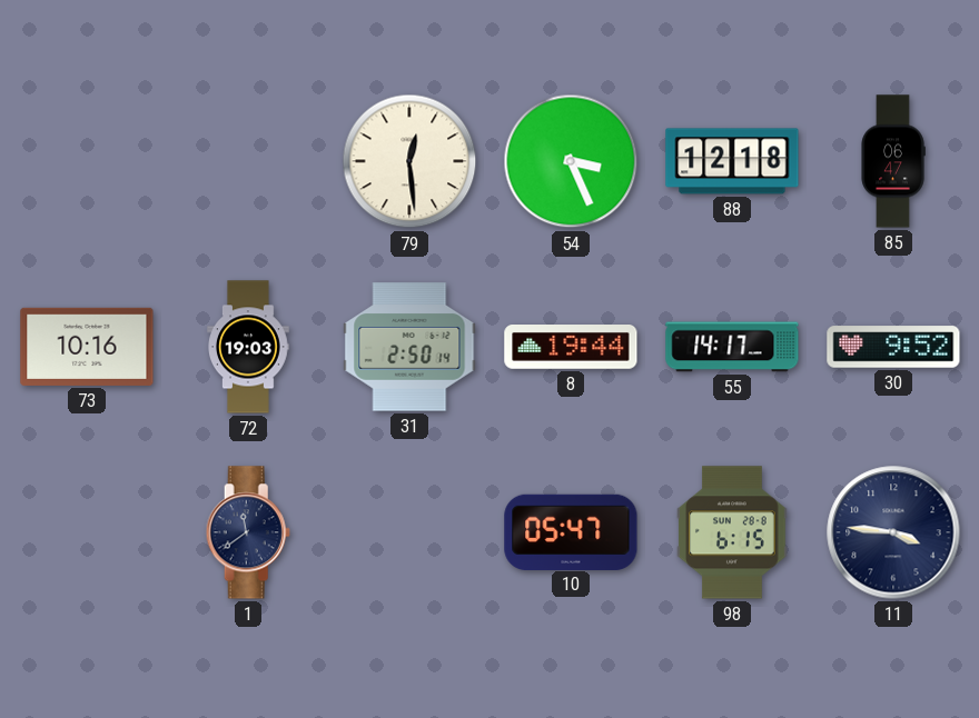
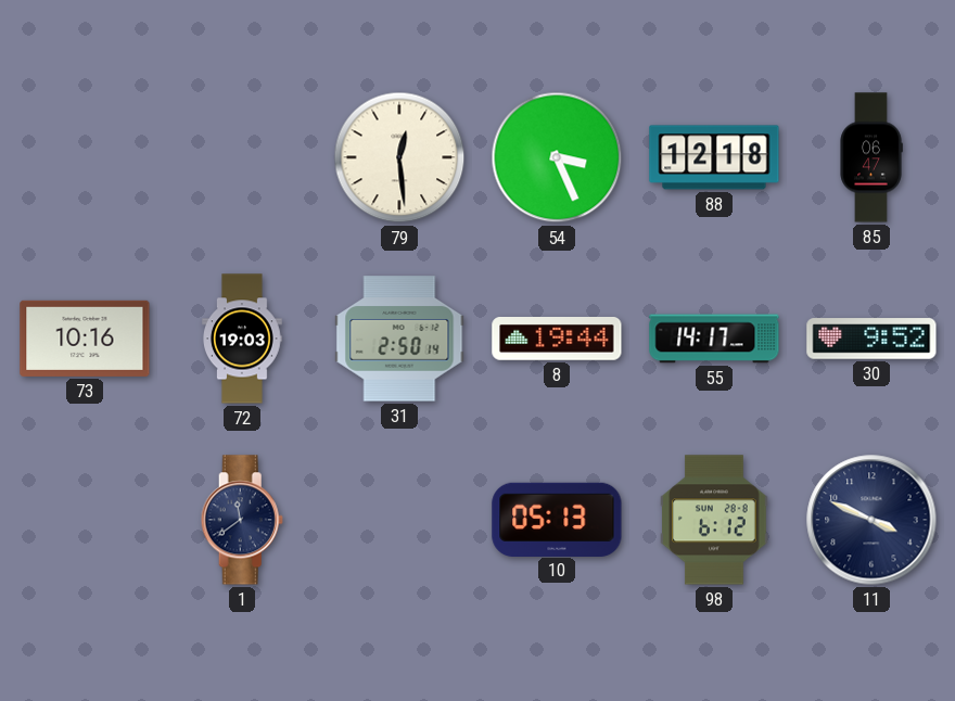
10: 05:47 -> 05:13 (557, 519)
98: 6:15 -> 6:12 (714, 520)
11: 3:46 -> 3:49 (871, 520)
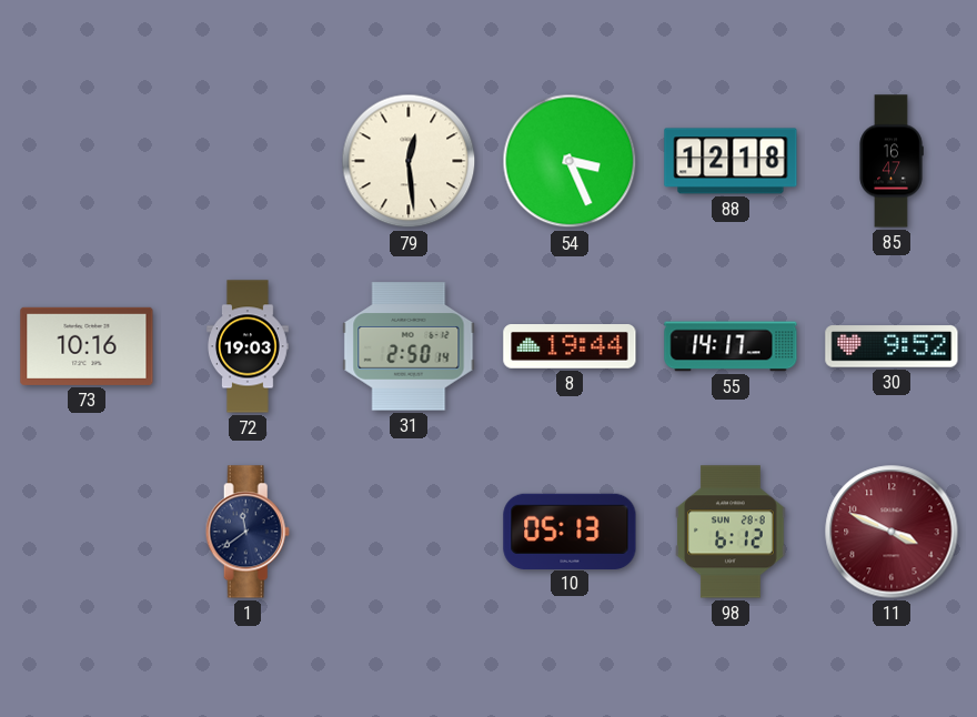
85: 06:47 -> 16:47 (892, 161)
11 dial: navy -> burgundy (892, 532)
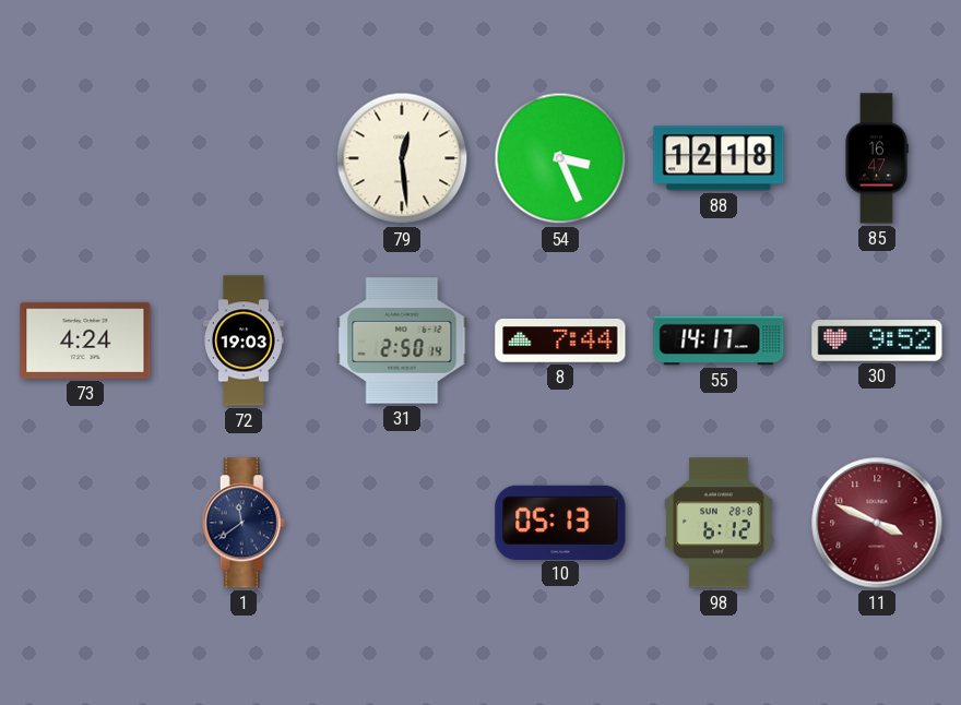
73: 10:16 -> 4:24 (85, 340)
8: 19:44 -> 7:44 (560, 342)
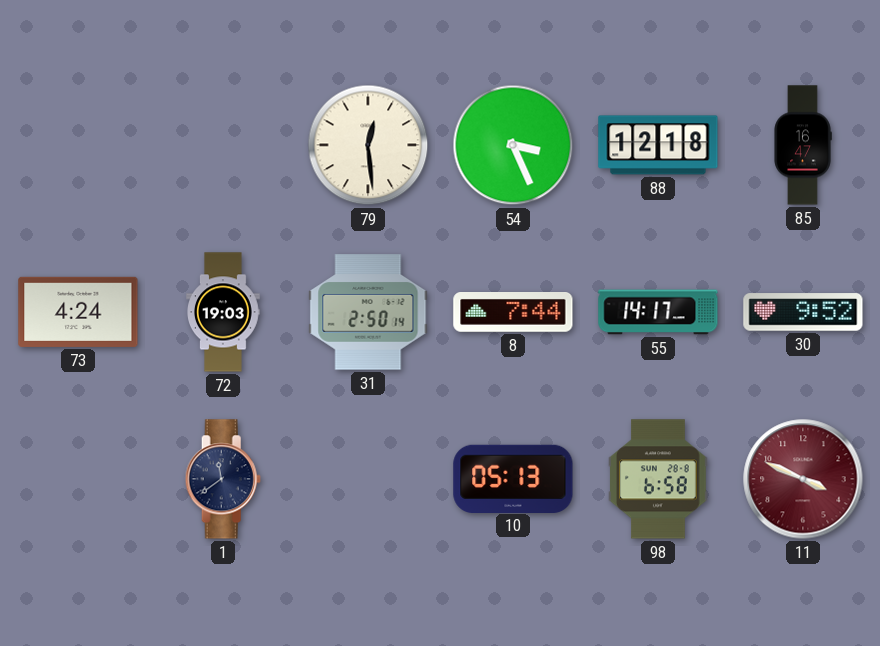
98: 6:12 -> 6:58 (658, 479)
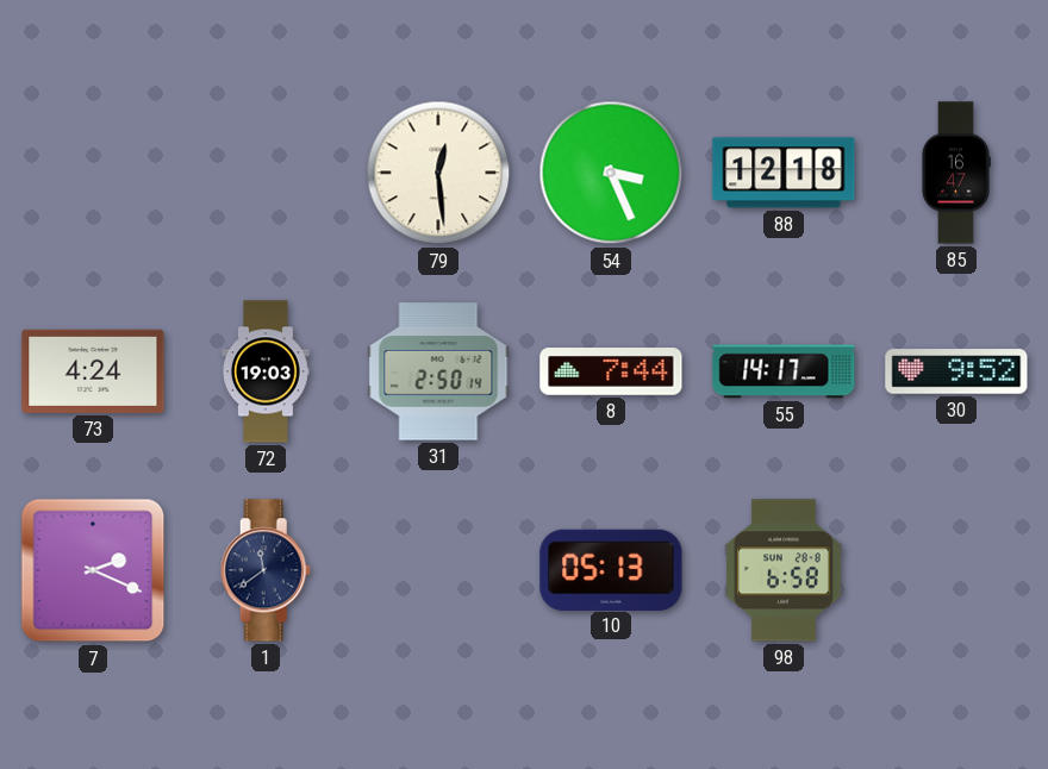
7: none -> 2:19 (93, 570)
11: 3:49 -> none (803, 479)
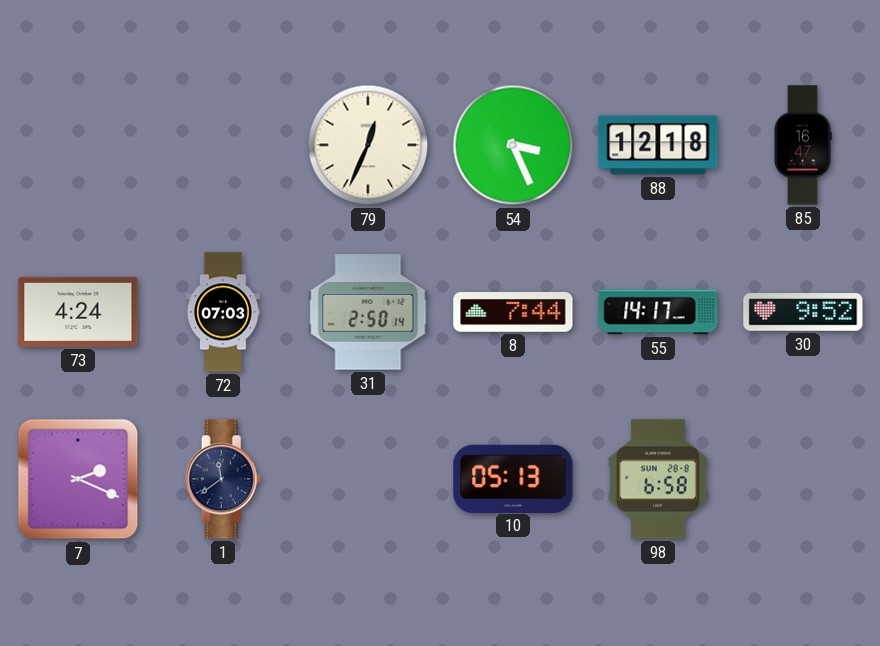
79: 12:29 -> 12:34 (368, 145)
72: 19:03 -> 07:03 (224, 312)
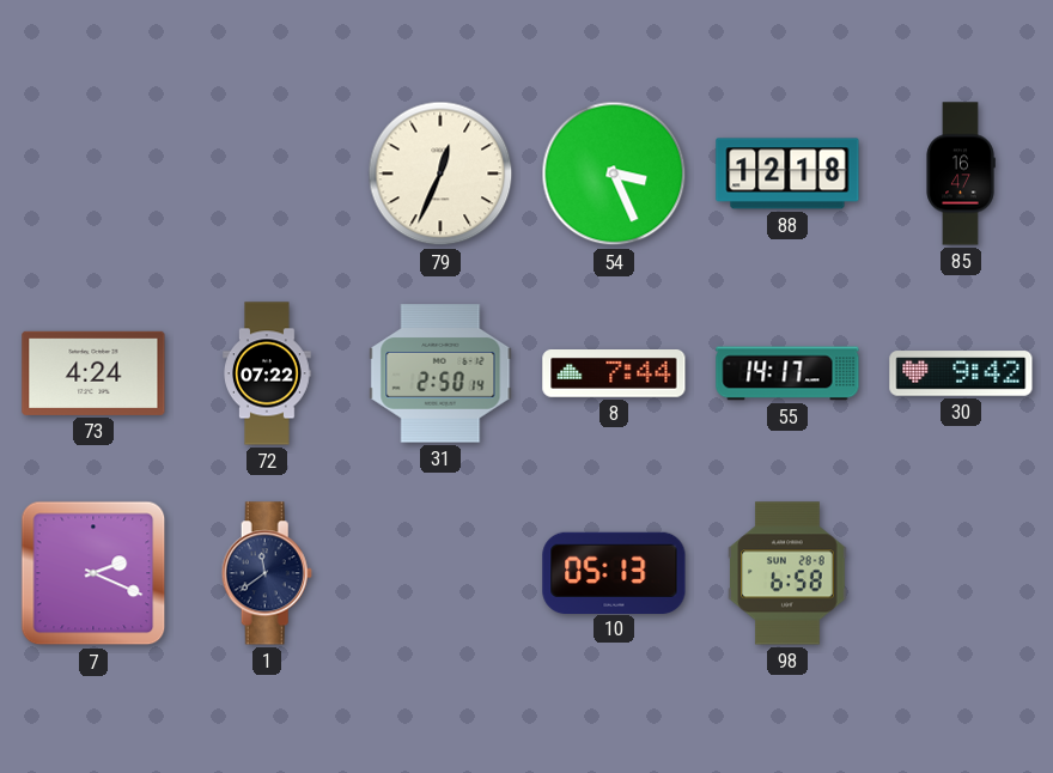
72: 07:03 -> 07:22 (268, 373)
30: 9:52 -> 9:42 (961, 373)
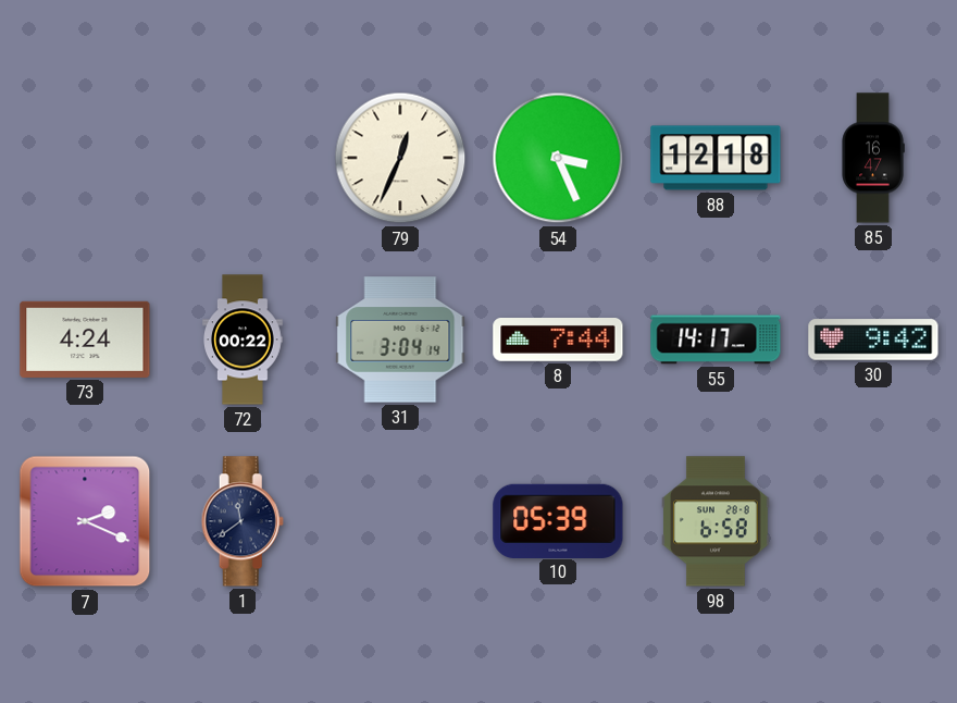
72: 07:22 -> 00:22 (244, 340)
31: 2:50 -> 3:04 (400, 340)
10: 05:13 -> 05:39 (558, 520)
